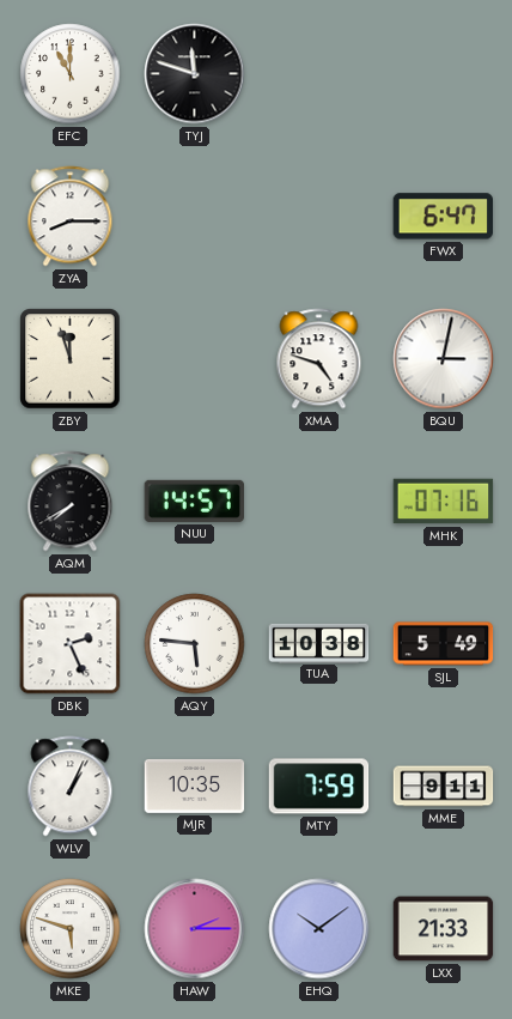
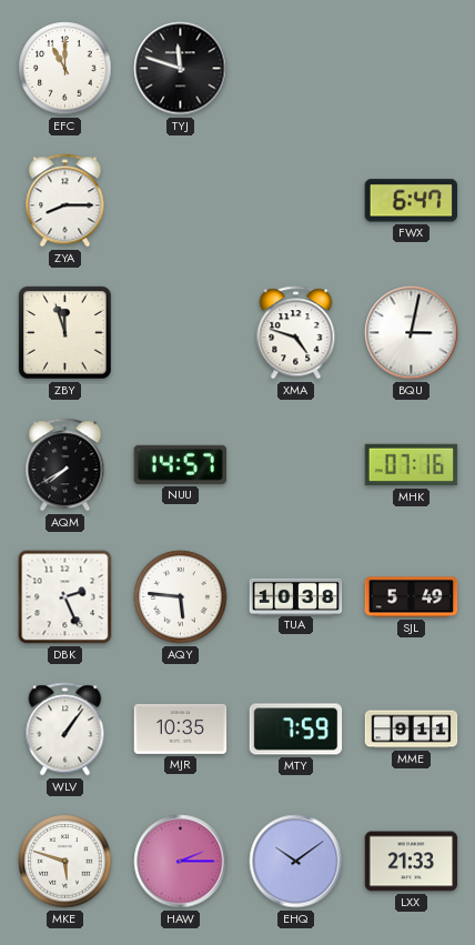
WLV: 1:04 -> 1:06 (65, 730)
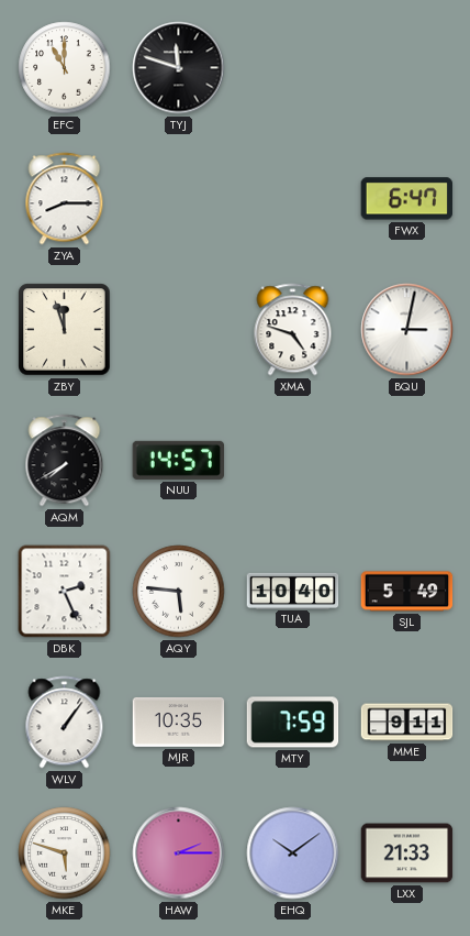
MHK: 07:16 -> none (412, 465)
TUA: 10:38 -> 10:40 (293, 591)
